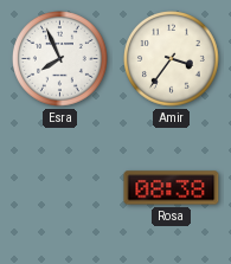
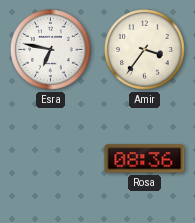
Esra: 7:56 -> 6:47 (51, 50)
Rosa: 08:38 -> 08:36 (145, 159)
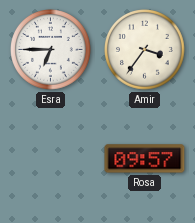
Esra: 6:47 -> 6:45 (51, 50)
Rosa: 08:36 -> 09:57 (145, 159)
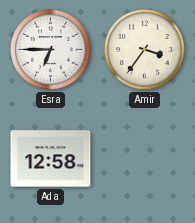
Ada: none -> 12:58 (51, 159)
Rosa: 09:57 -> none (145, 159)
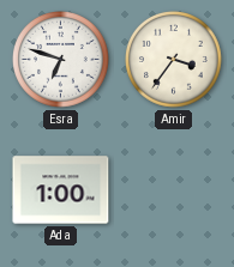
Esra: 6:45 -> 6:48 (61, 60)
Ada: 12:58 -> 1:00 (61, 190)
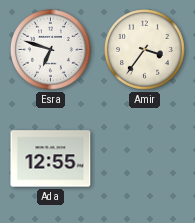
Ada: 1:00 -> 12:55 (51, 159)
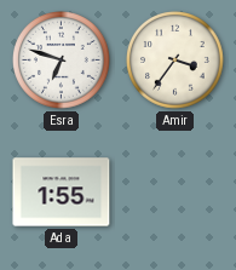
Ada: 12:55 -> 1:55 (62, 193)
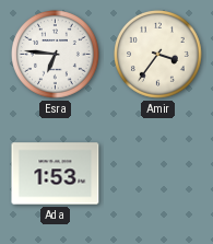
Esra: 6:48 -> 6:46 (56, 55)
Ada: 1:55 -> 1:53 (56, 174)
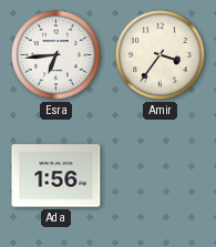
Esra: 6:46 -> 6:44 (56, 55)
Ada: 1:53 -> 1:56 (56, 176)
